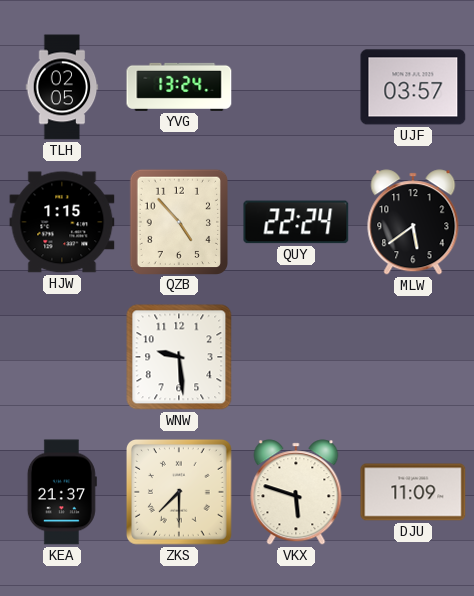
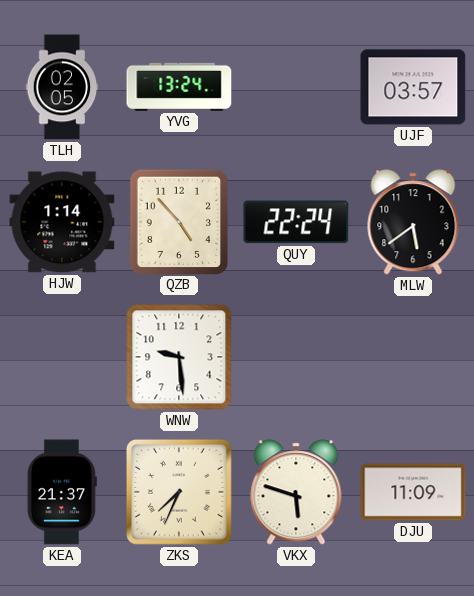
HJW: 1:15 -> 1:14 (62, 222)
ZKS: 7:30 -> 7:34 (180, 493)
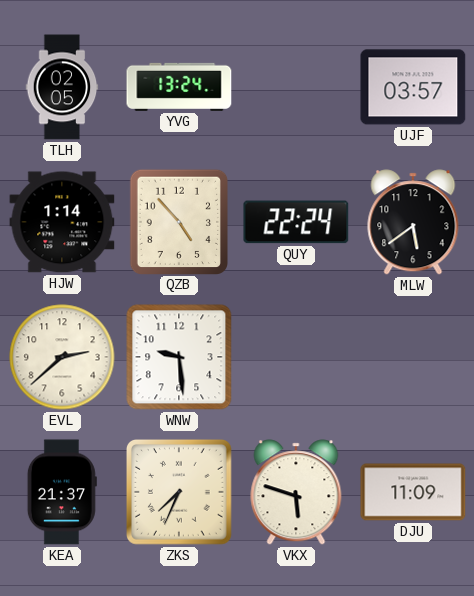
EVL: none -> 2:38 (62, 357)
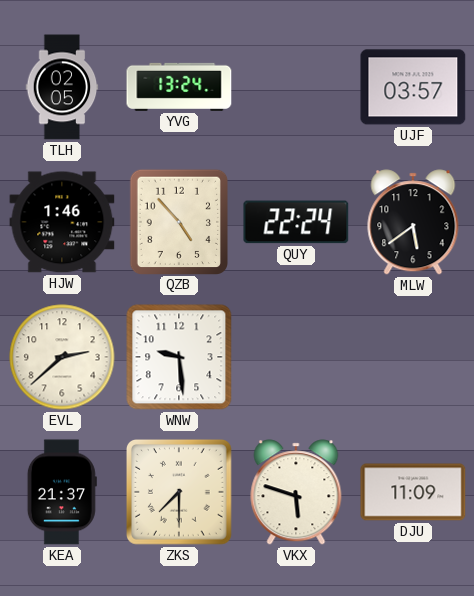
HJW: 1:14 -> 1:46 (62, 222)
ZKS: 7:34 -> 7:30 (180, 493)
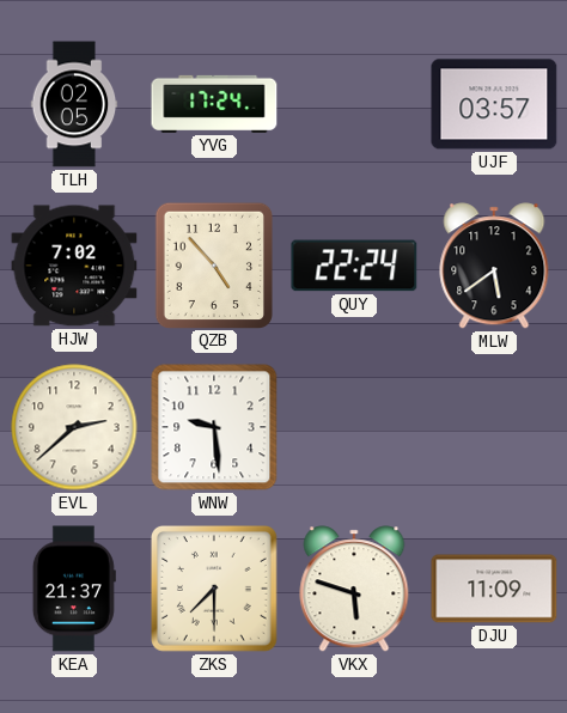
YVG: 13:24 -> 17:24 (214, 104)
HJW: 1:46 -> 7:02 (74, 266)
